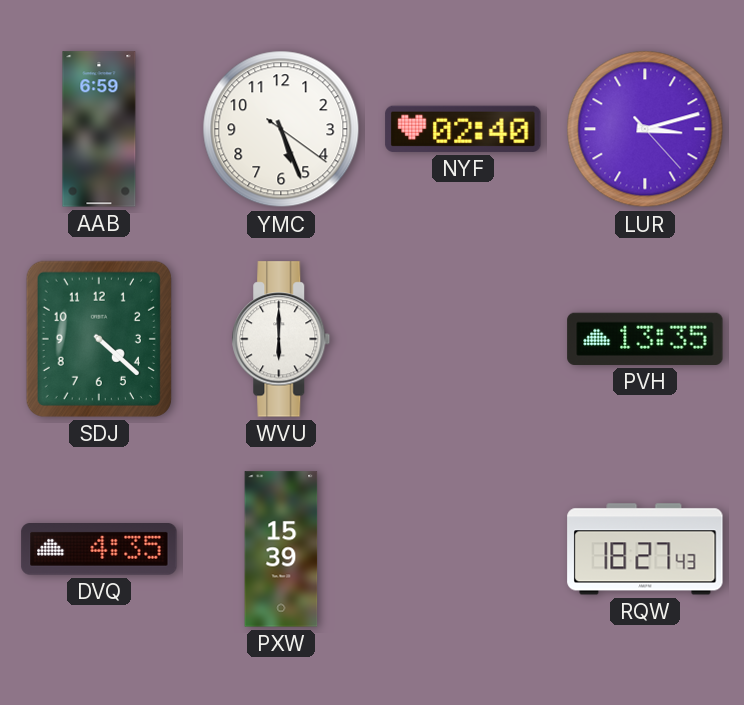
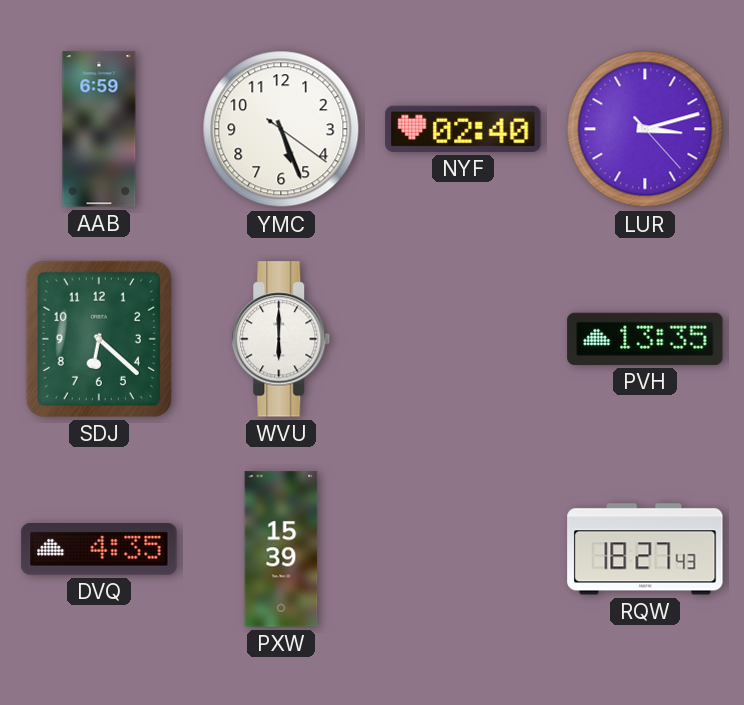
SDJ: 4:22 -> 6:22 (99, 339)
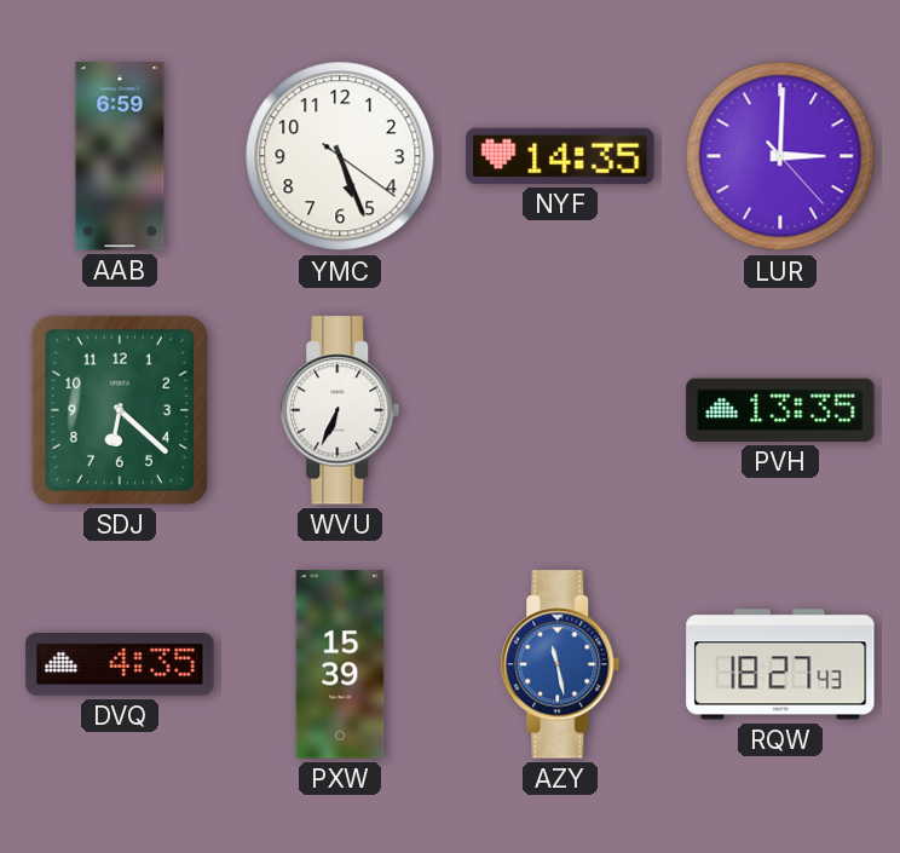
NYF: 02:40 -> 14:35 (560, 156)
LUR: 3:12 -> 3:00 (780, 156)
WVU: 6:00 -> 6:34 (340, 410)
AZY: none -> 11:28 (560, 664)
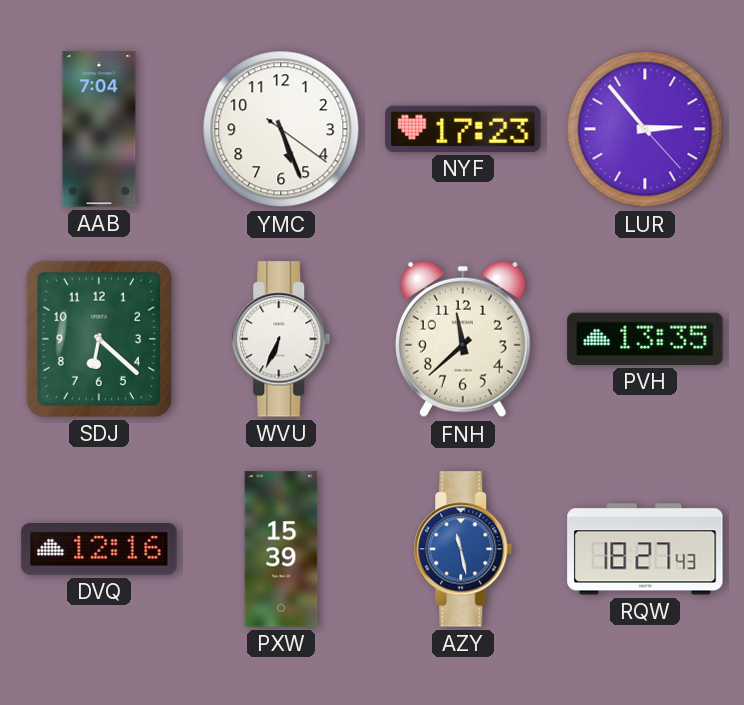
AAB: 6:59 -> 7:04 (99, 129)
NYF: 14:35 -> 17:23 (463, 129)
LUR: 3:00 -> 2:53 (645, 129)
FNH: none -> 11:38 (463, 339)
DVQ: 4:35 -> 12:16 (99, 550)
